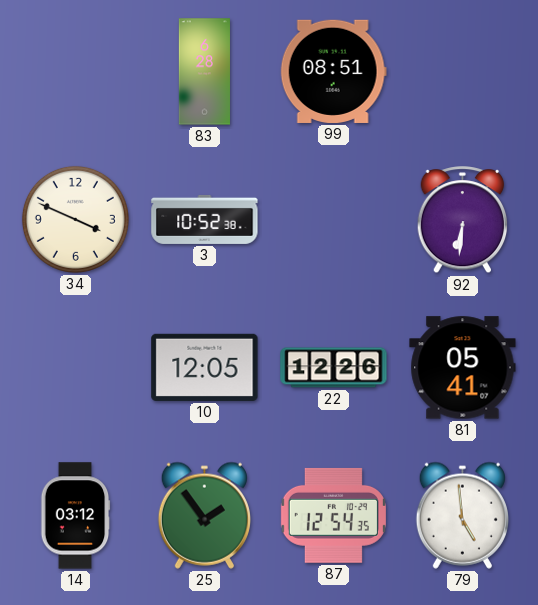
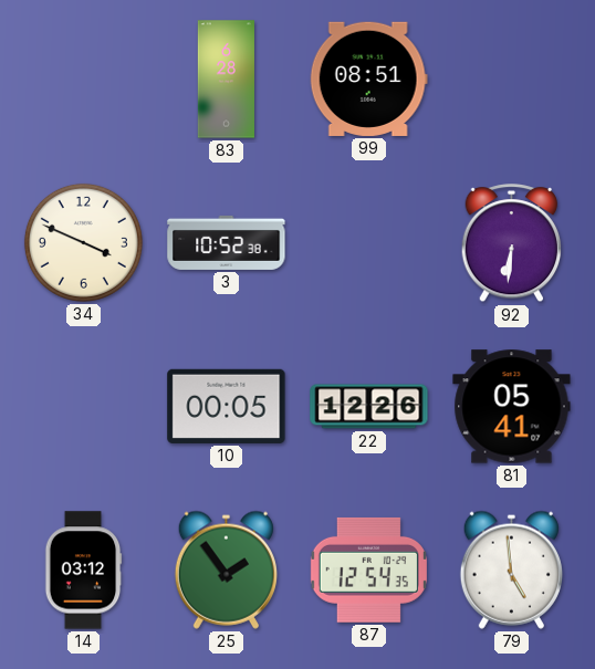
10: 12:05 -> 00:05 (227, 406)
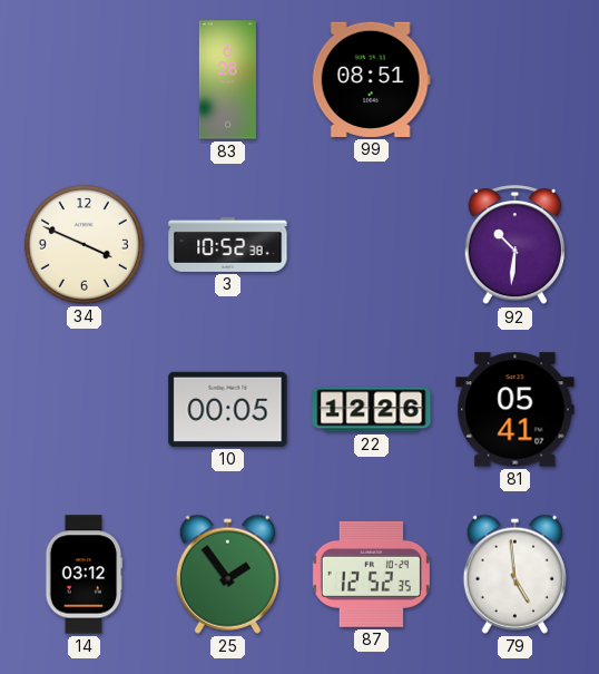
92: 6:31 -> 10:31 (515, 245)
87: 12:54 -> 12:52 (371, 574)
